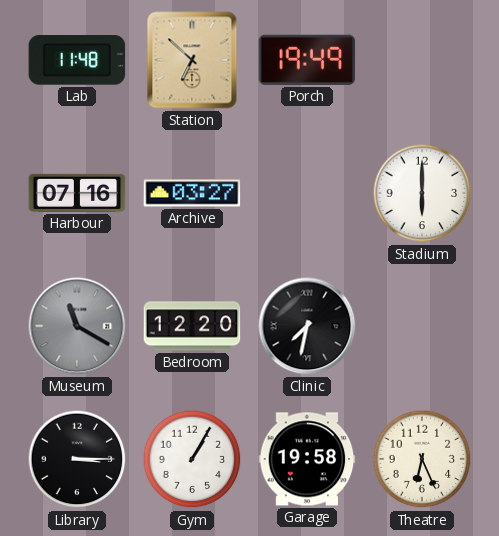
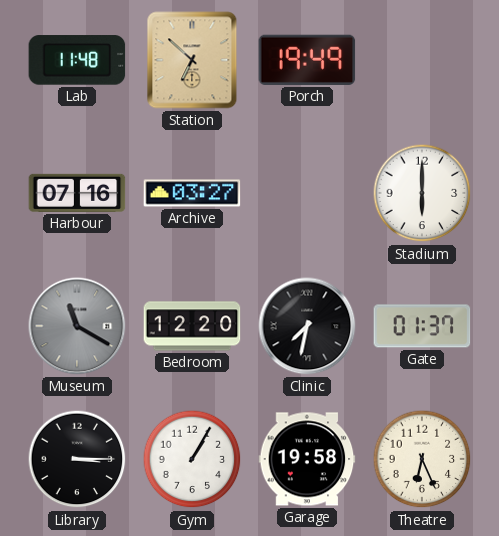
Gate: none -> 01:37 (422, 326)
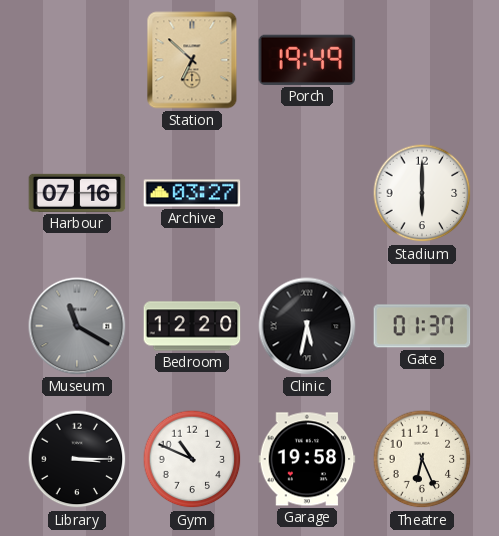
Lab: 11:48 -> none (77, 60)
Clinic: 7:32 -> 5:32 (307, 326)
Gym: 1:05 -> 10:49 (192, 459)
